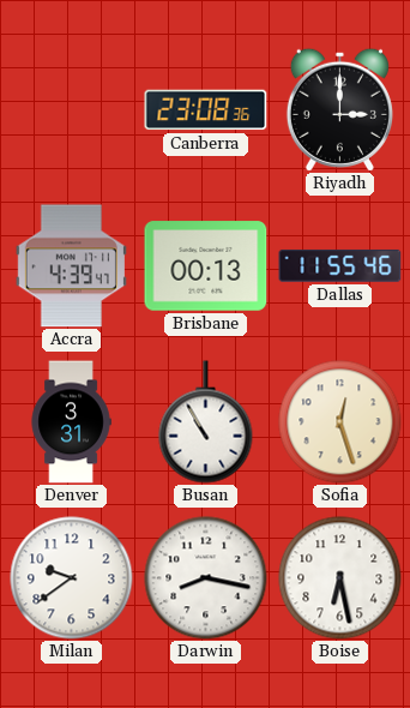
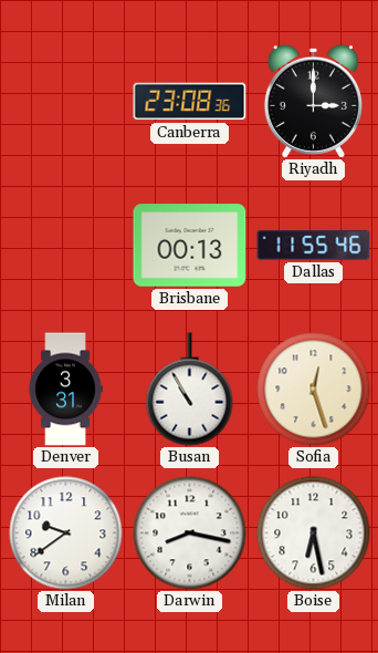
Accra: 4:39 -> none (71, 266)
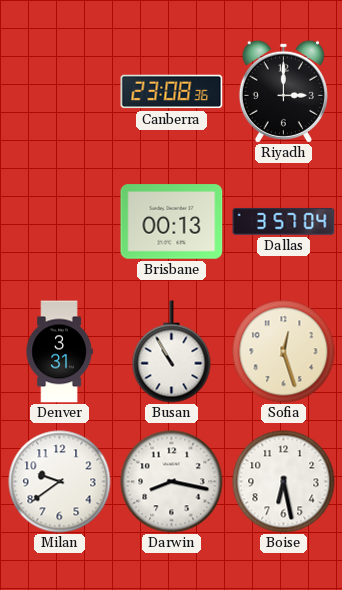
Dallas: 11:55 -> 3:57 (284, 222)
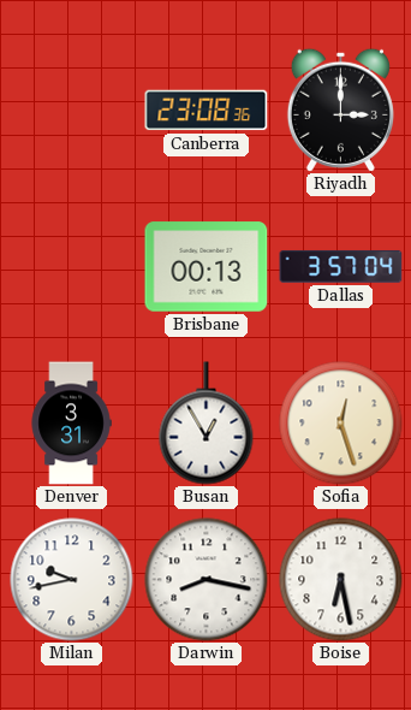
Busan: 10:55 -> 12:55 (207, 424)
Milan: 9:39 -> 9:43 (72, 580)
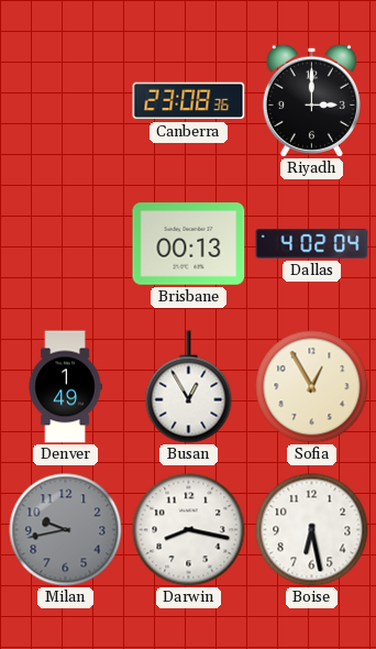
Dallas: 3:57 -> 4:02 (312, 244)
Denver: 3:31 -> 1:49 (65, 387)
Sofia: 12:27 -> 12:55 (312, 387)
Milan dial: white -> grey (66, 530)
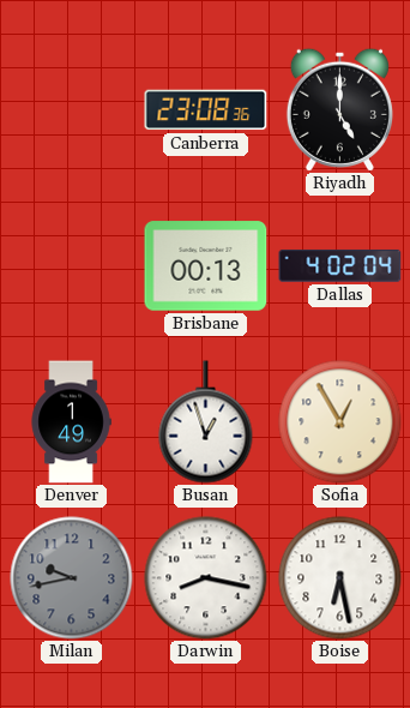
Riyadh: 3:00 -> 5:00 (339, 109)
Busan: 12:55 -> 12:57 (206, 422)
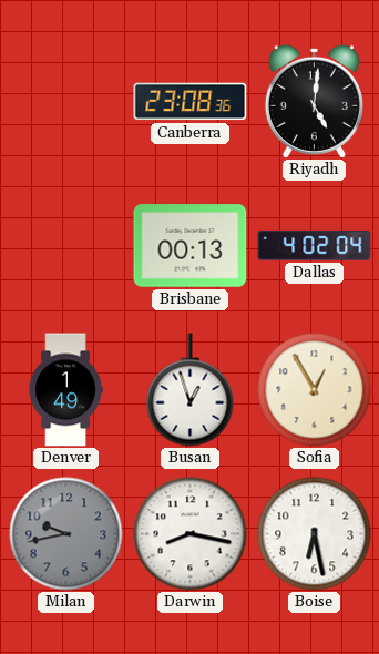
Riyadh: 5:00 -> 5:01 (314, 101)
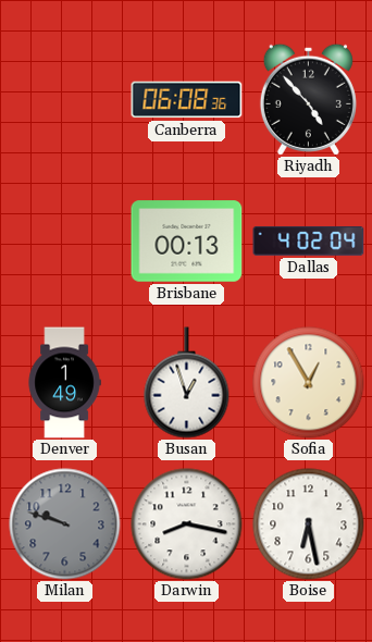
Canberra: 23:08 -> 06:08 (187, 100)
Riyadh: 5:01 -> 4:53 (308, 99)
Milan: 9:43 -> 9:48 (65, 524)
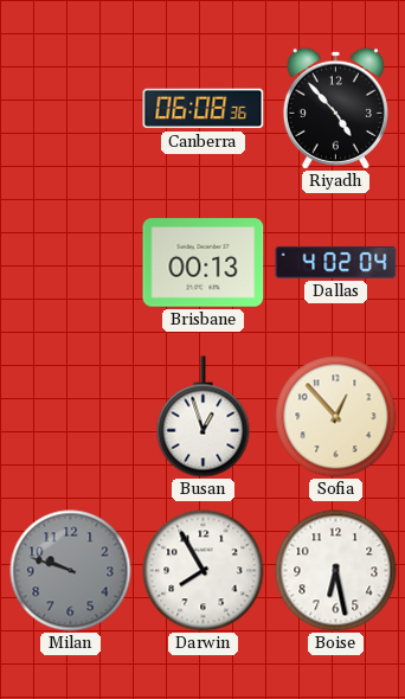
Denver: 1:49 -> none (64, 383)
Sofia: 12:55 -> 12:53 (336, 417)
Darwin: 8:17 -> 7:55 (204, 571)
